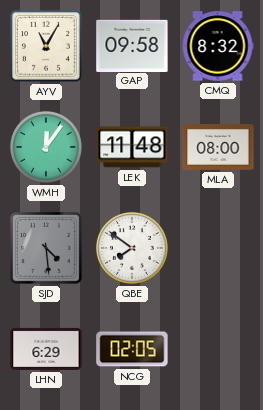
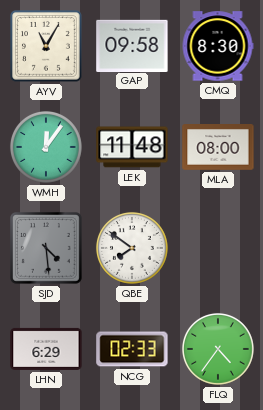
CMQ: 8:32 -> 8:30 (218, 46)
NCG: 02:05 -> 02:33 (132, 349)
FLQ: none -> 4:36 (218, 349)
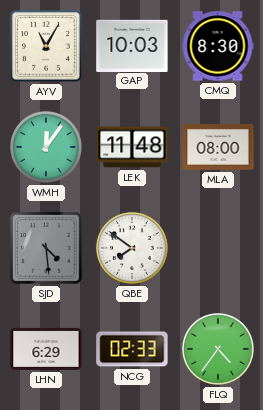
GAP: 09:58 -> 10:03 (132, 45)
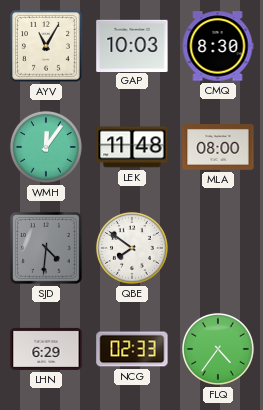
SJD: 4:29 -> 4:31 (47, 249)
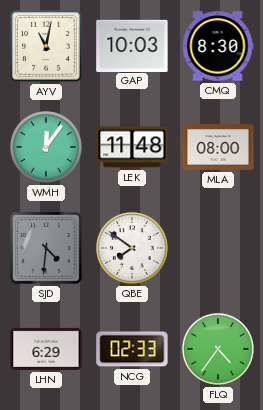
AYV: 11:05 -> 11:02 (47, 47)
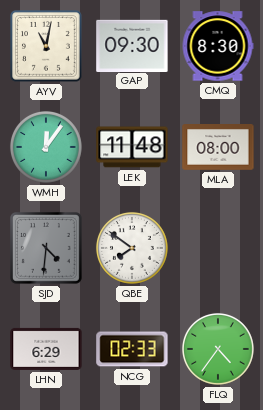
GAP: 10:03 -> 09:30 (132, 45)
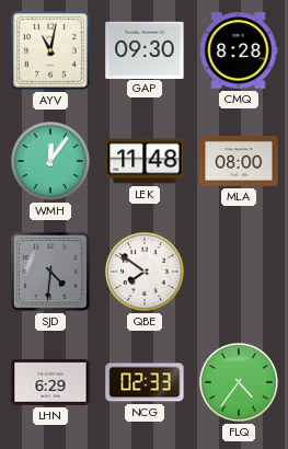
CMQ: 8:30 -> 8:28 (239, 50)
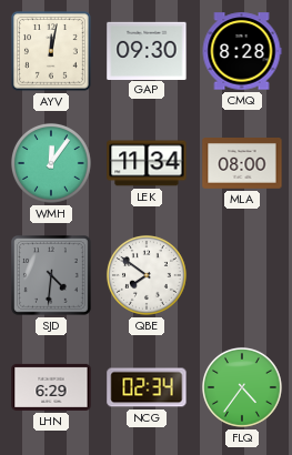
AYV: 11:02 -> 12:02 (52, 52)
LEK: 11:48 -> 11:34 (147, 163)
NCG: 02:33 -> 02:34 (147, 387)
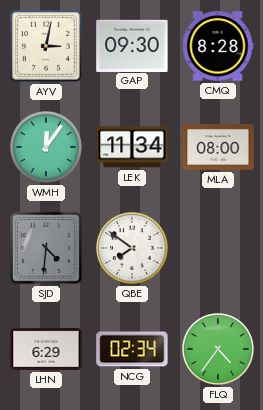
AYV: 12:02 -> 3:02 (47, 47)
